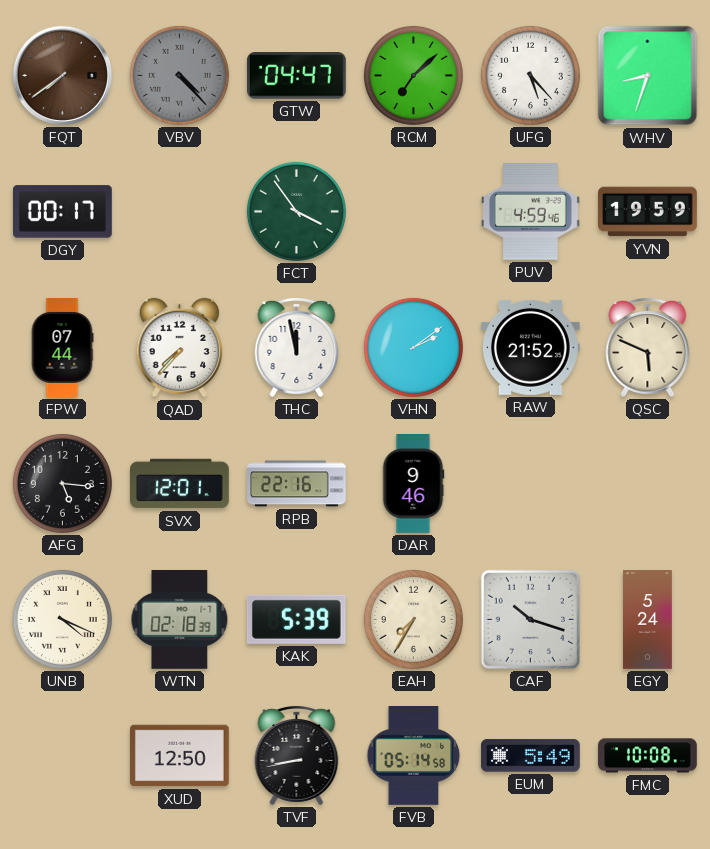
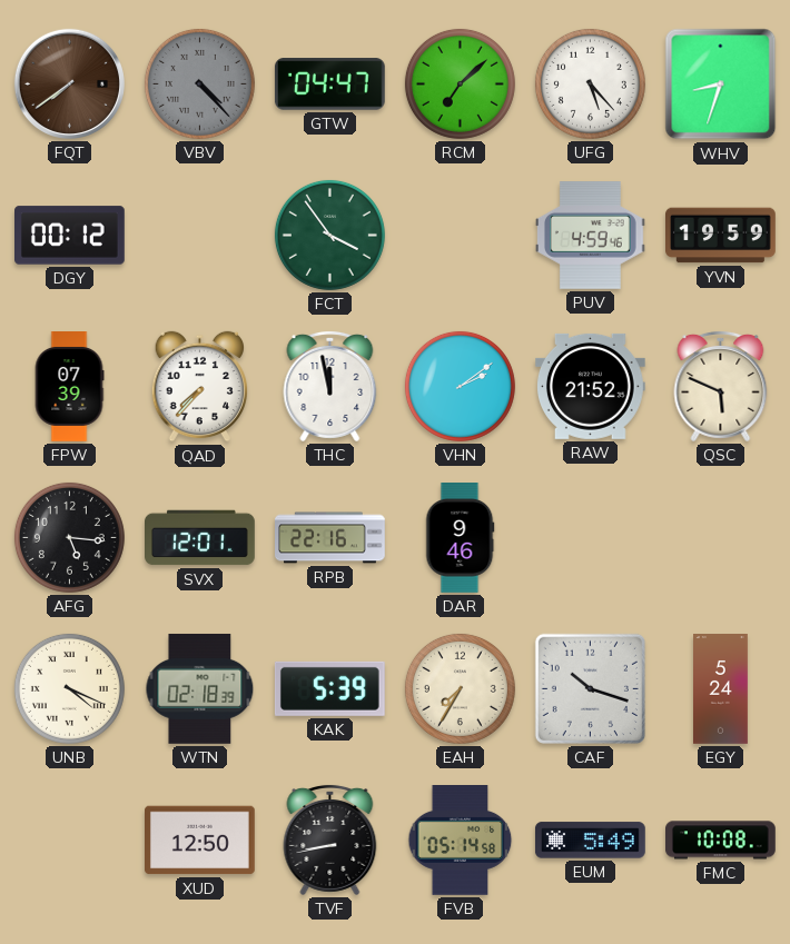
DGY: 00:17 -> 00:12 (70, 236)
FPW: 07:44 -> 07:39 (69, 387)
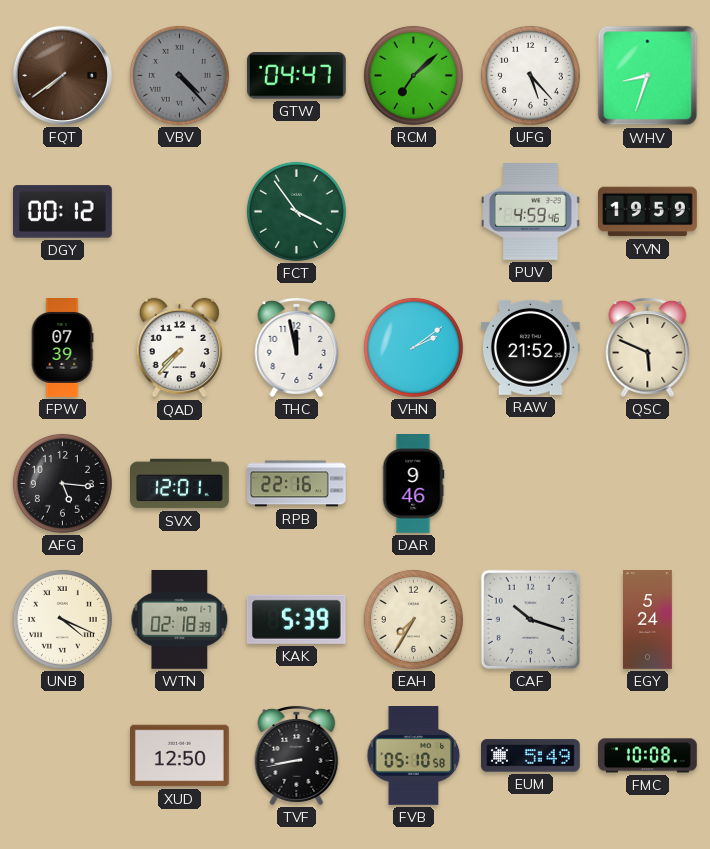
FVB: 05:14 -> 05:10 (414, 756)
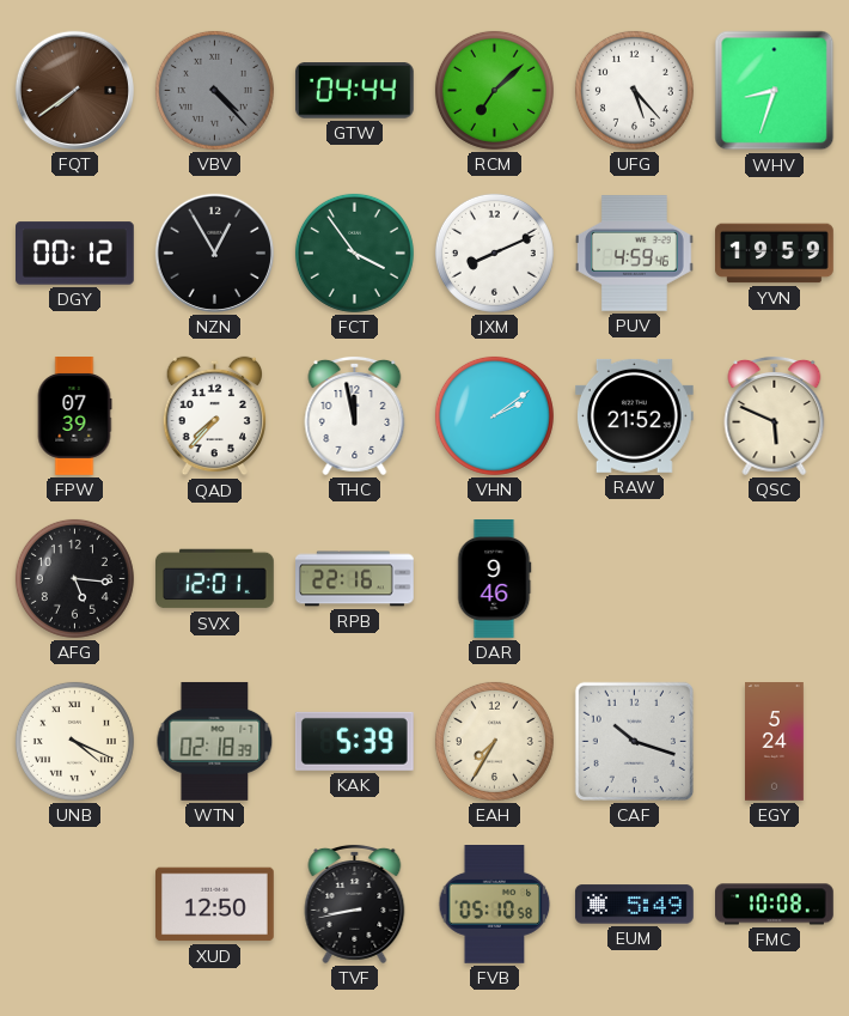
GTW: 04:47 -> 04:44 (354, 91)
NZN: none -> 12:55 (214, 253)
JXM: none -> 8:11 (494, 253)
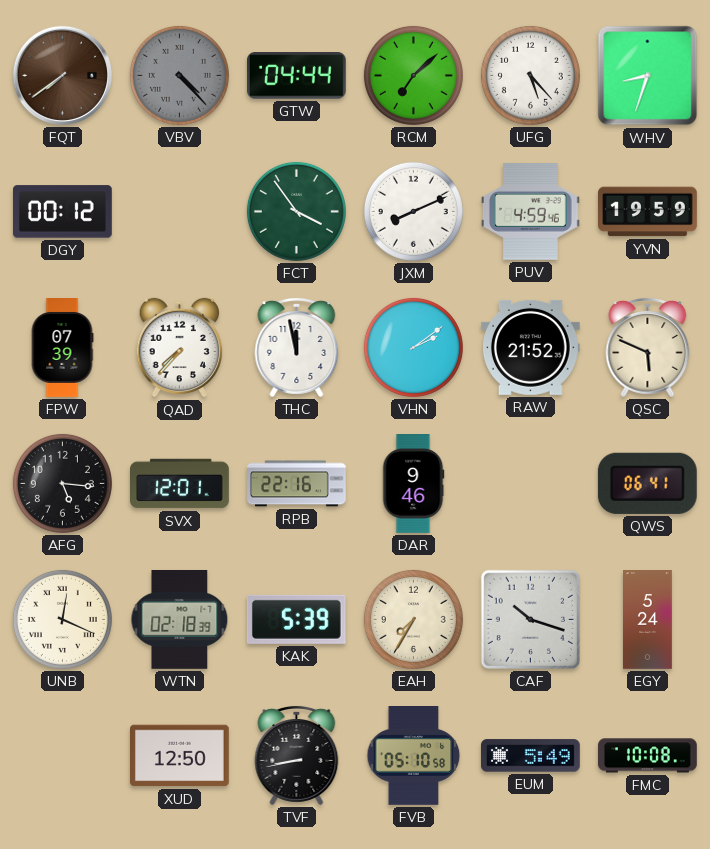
NZN: 12:55 -> none (214, 253)
QWS: none -> 06:41 (647, 483)
UNB: 4:19 -> 12:19 (62, 619)
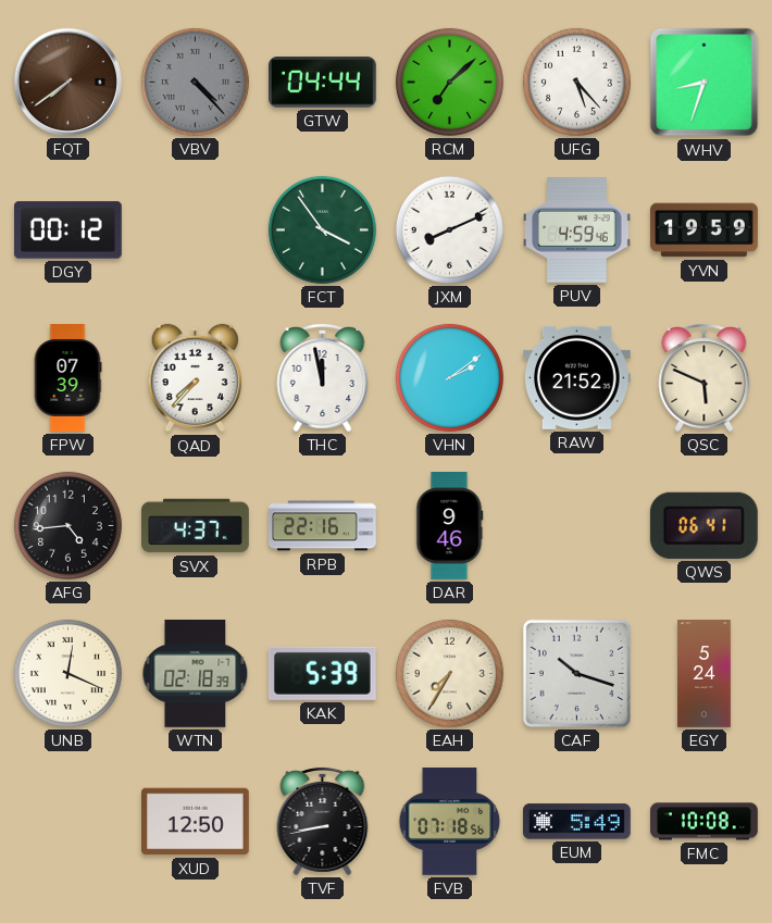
AFG: 5:16 -> 4:44 (67, 525)
SVX: 12:01 -> 4:37 (196, 526)
FVB: 05:10 -> 07:18 (450, 822)
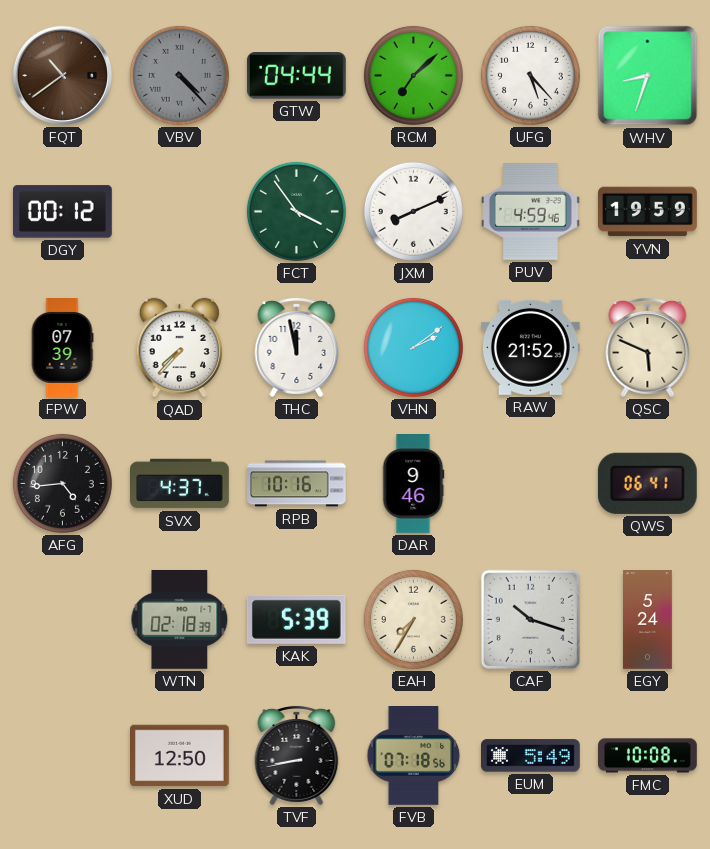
FQT: 7:39 -> 10:39 (62, 75)
RPB: 22:16 -> 10:16 (297, 484)
UNB: 12:19 -> none (67, 673)
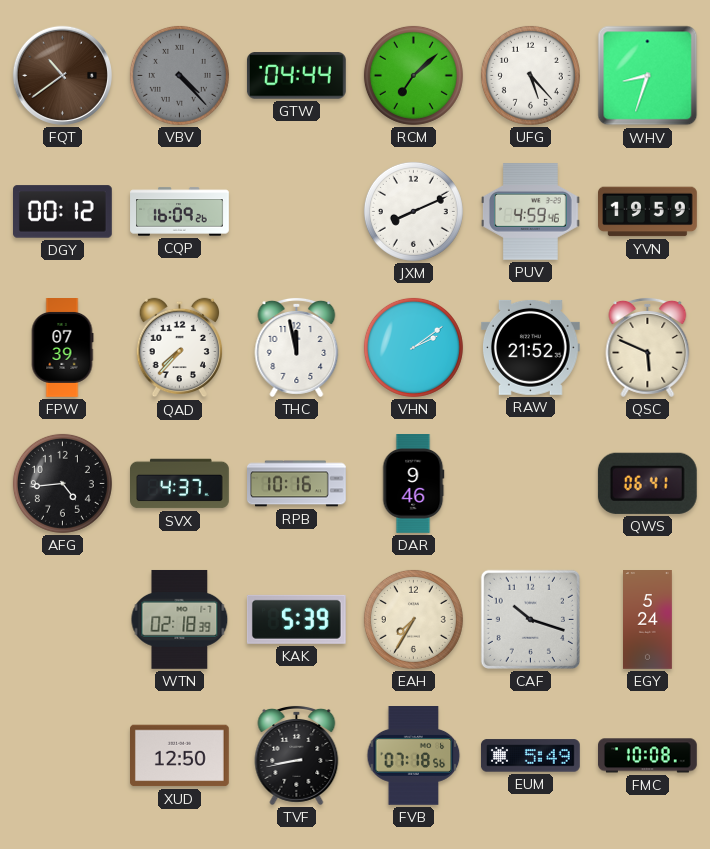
CQP: none -> 16:09 (180, 212)
FCT: 3:54 -> none (296, 211)
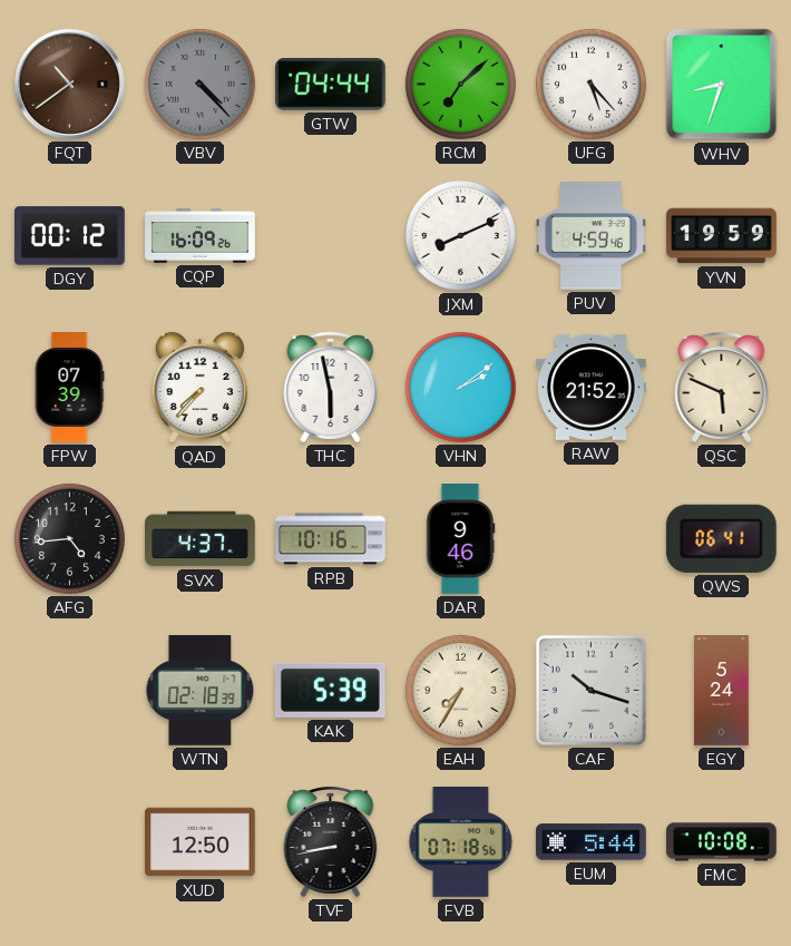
THC: 11:58 -> 5:58 (331, 387)
EUM: 5:49 -> 5:44 (590, 842)
